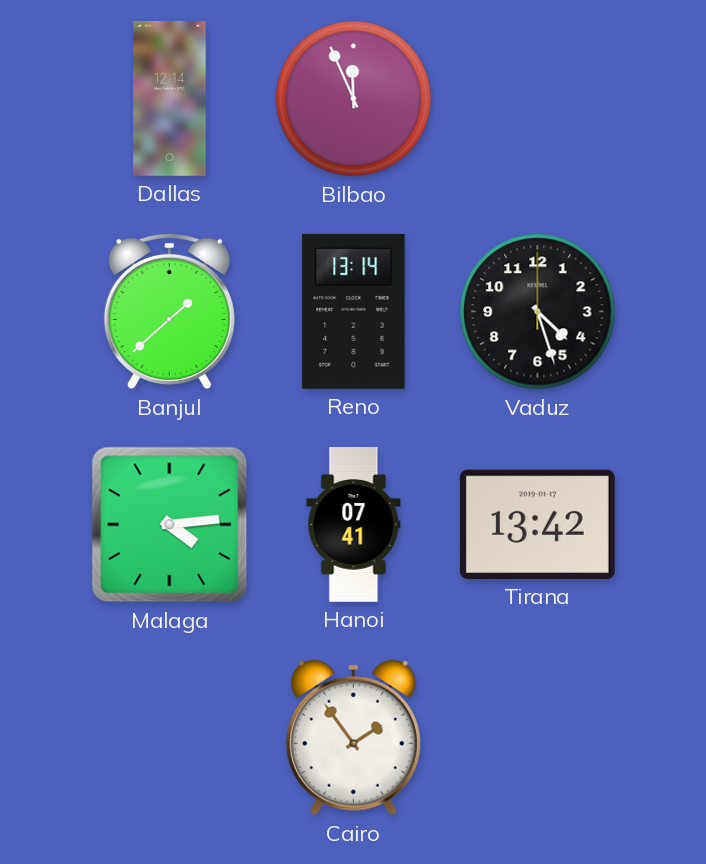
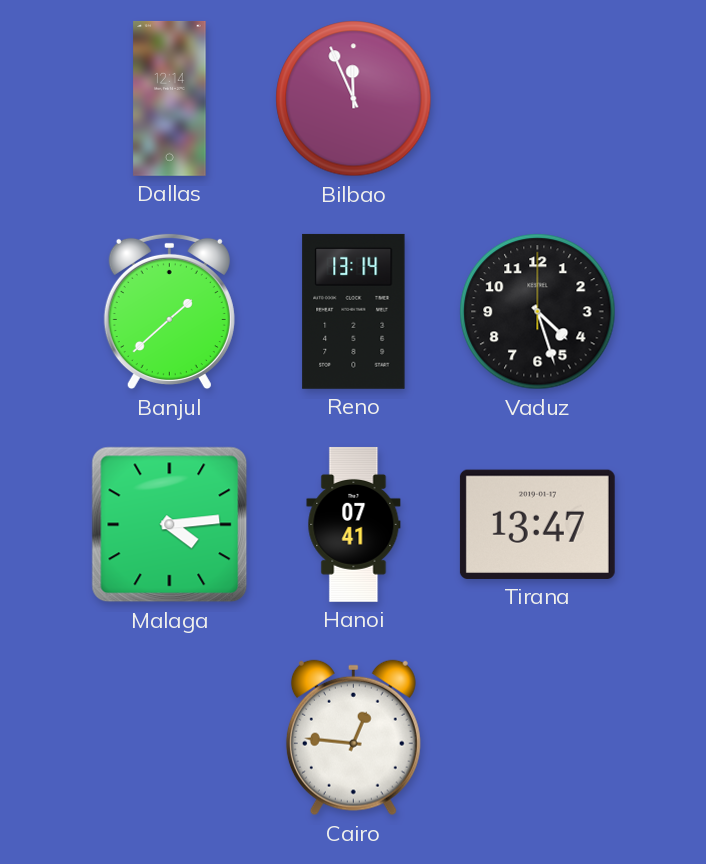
Tirana: 13:42 -> 13:47 (537, 524)
Cairo: 1:54 -> 12:46 (353, 738)
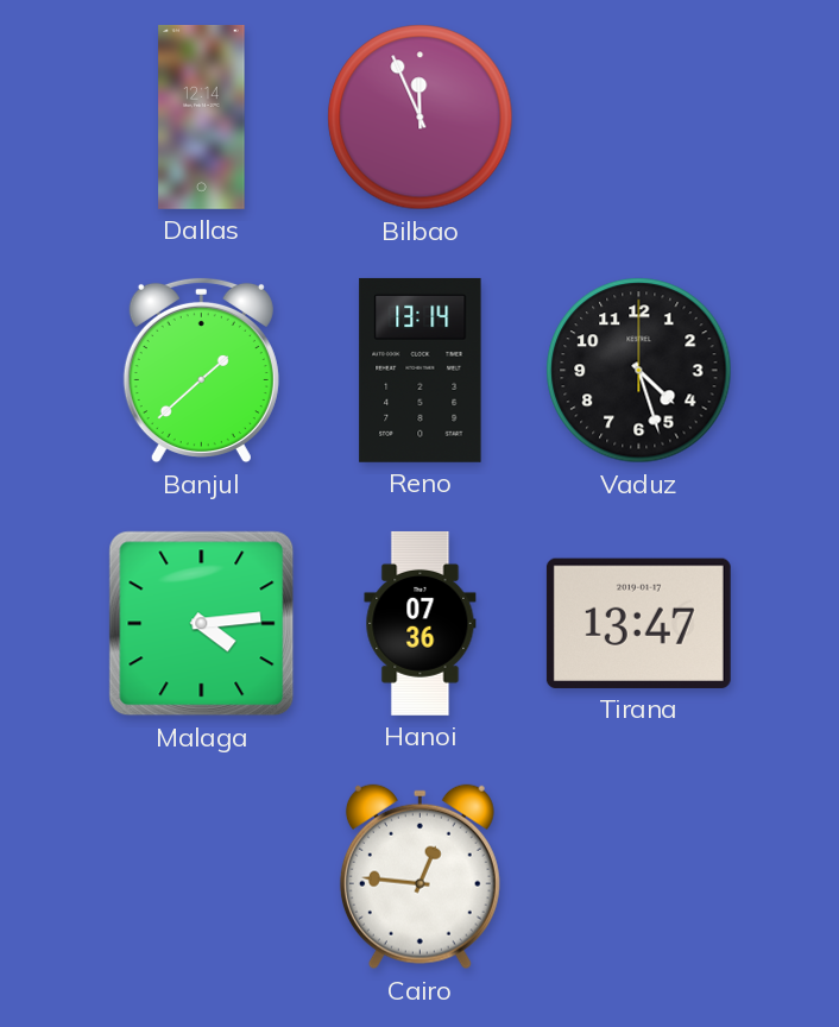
Hanoi: 07:41 -> 07:36 (421, 623)
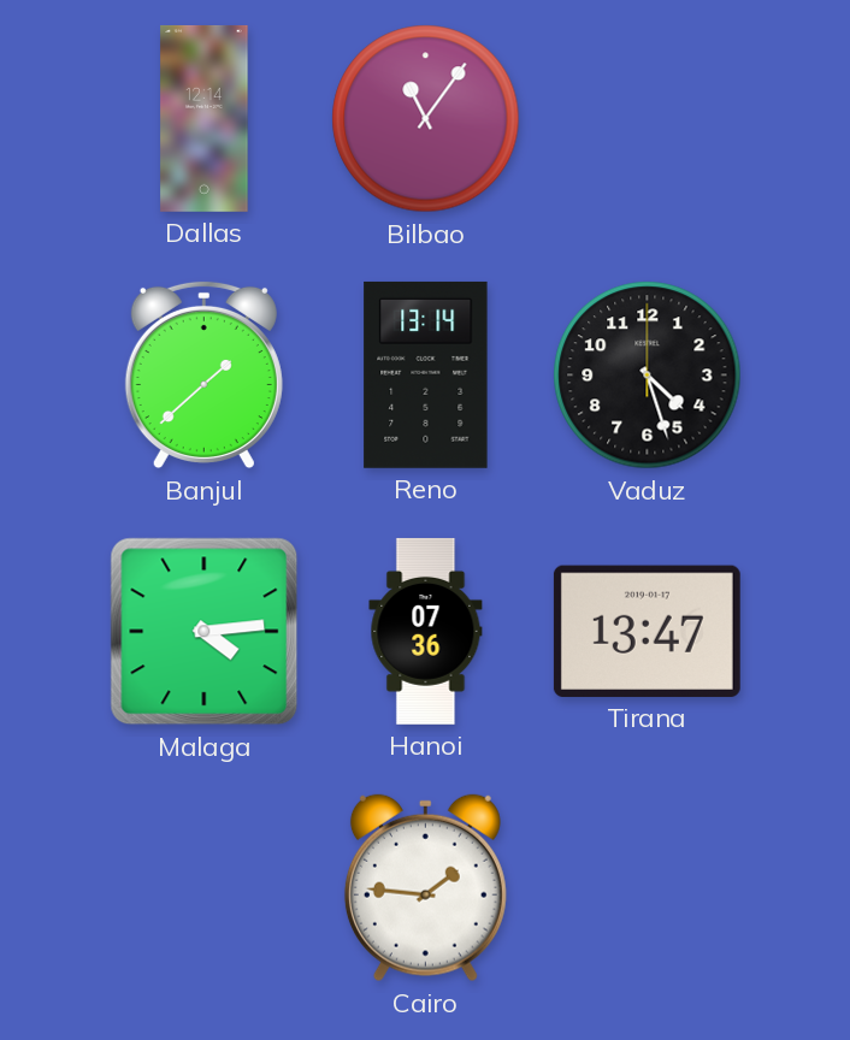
Bilbao: 11:56 -> 11:06 (426, 119)
Cairo: 12:46 -> 1:46 (425, 888)
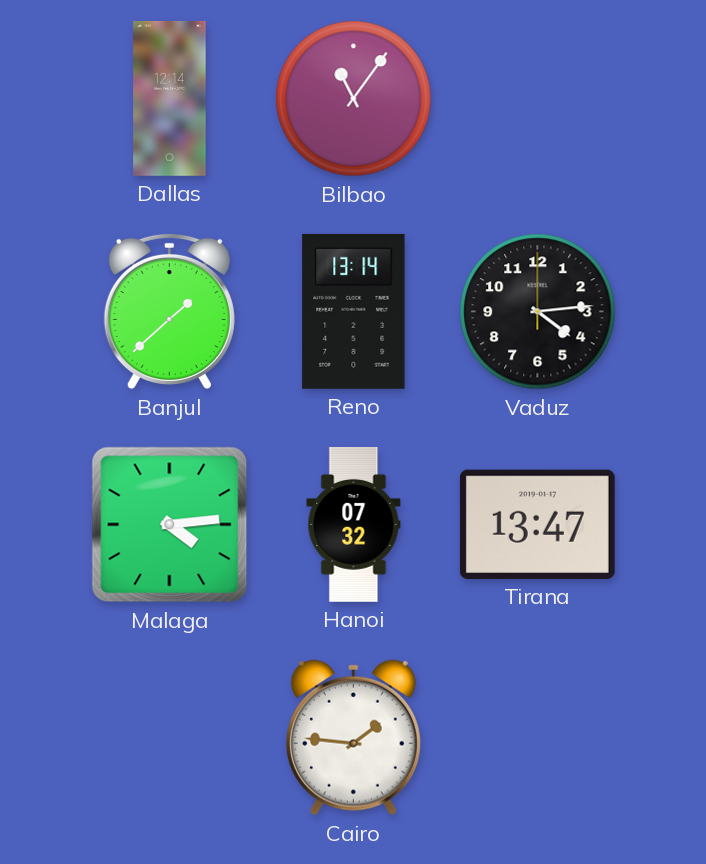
Vaduz: 4:27 -> 4:14 (538, 312)
Hanoi: 07:36 -> 07:32 (354, 524)
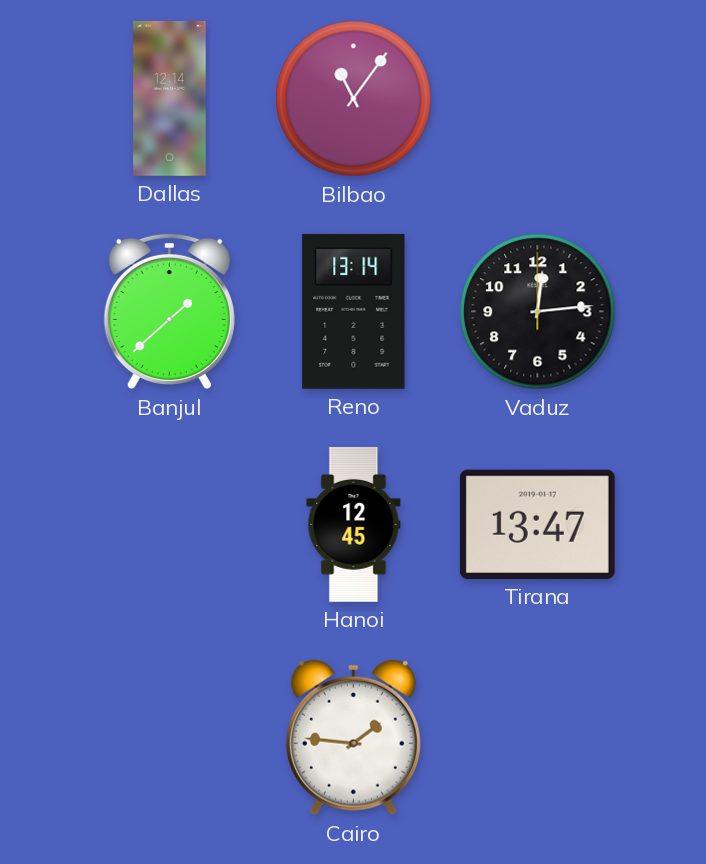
Vaduz: 4:14 -> 12:14 (538, 312)
Malaga: 4:14 -> none (170, 525)
Hanoi: 07:32 -> 12:45 (354, 524)
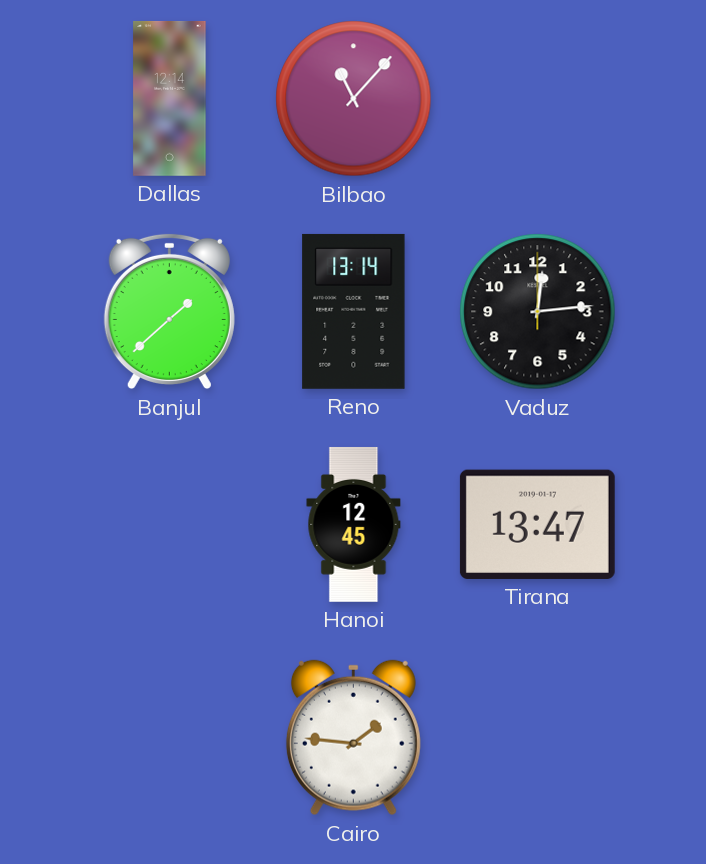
Bilbao: 11:06 -> 11:07 (354, 99)
